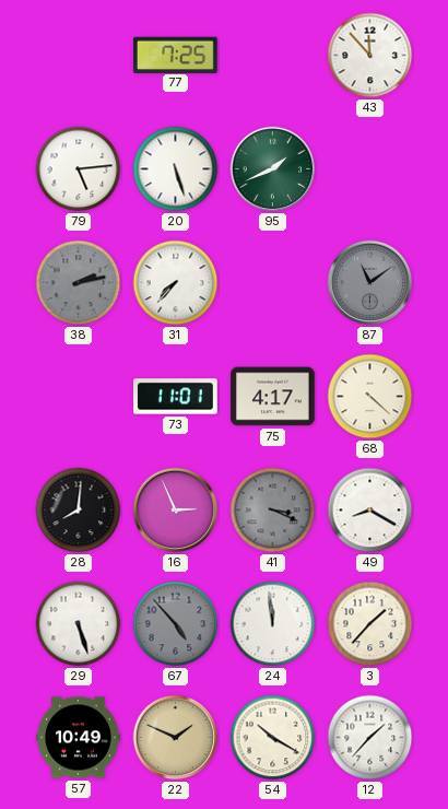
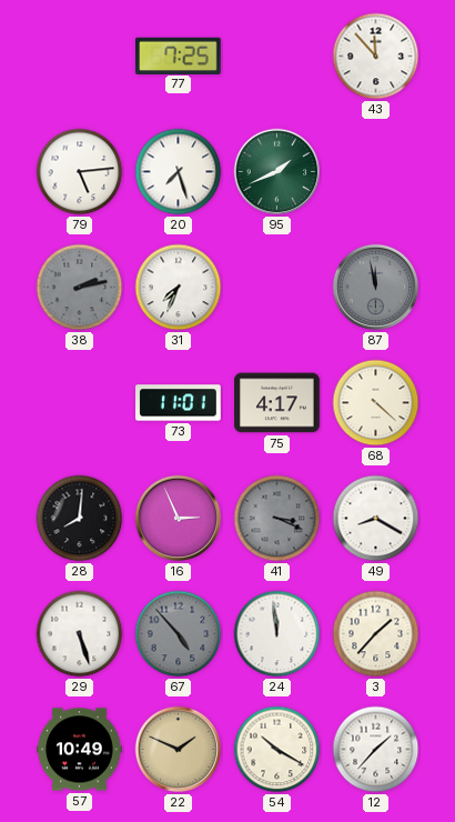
20: 5:27 -> 7:27 (179, 172)
31: 7:37 -> 7:34 (179, 288)
87: 11:09 -> 11:58 (376, 288)
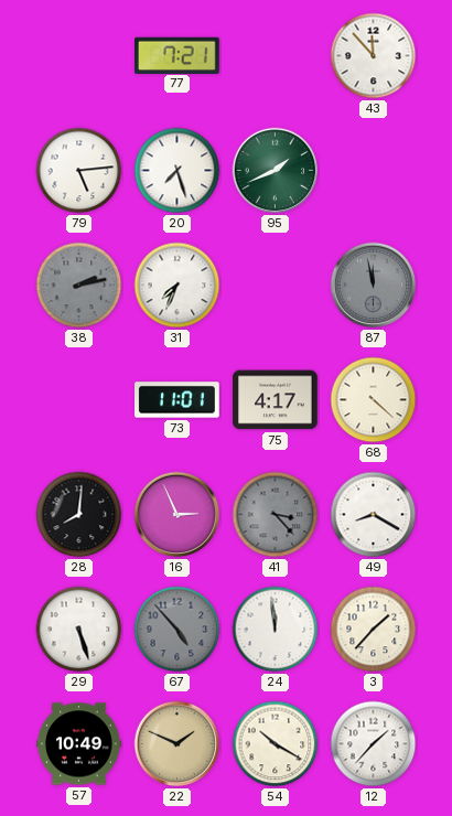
77: 7:25 -> 7:21 (177, 55)
41: 3:19 -> 3:23 (276, 515)
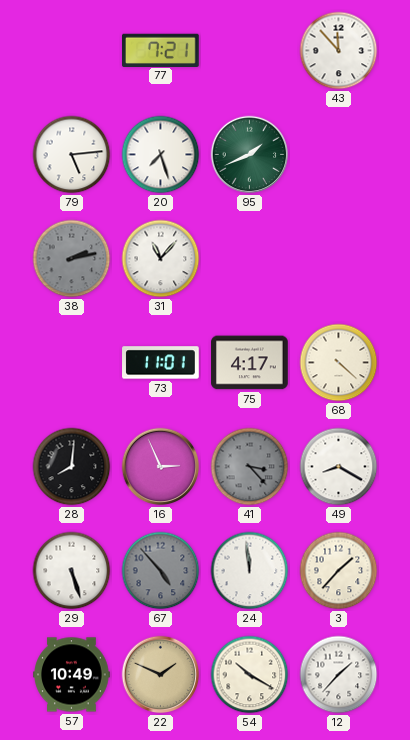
31: 7:34 -> 11:07 (161, 259)
87: 11:58 -> none (374, 286)
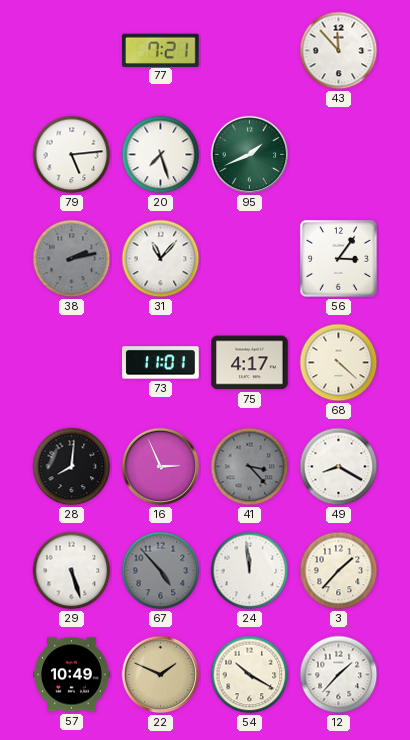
56: none -> 3:06 (338, 258)
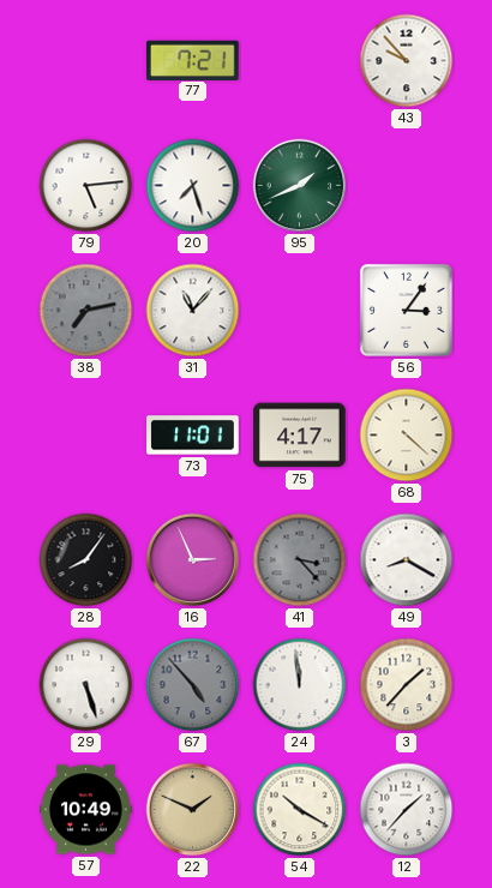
43: 11:53 -> 9:53 (407, 61)
38: 2:13 -> 7:13 (86, 311)
28: 8:01 -> 8:06 (86, 560)
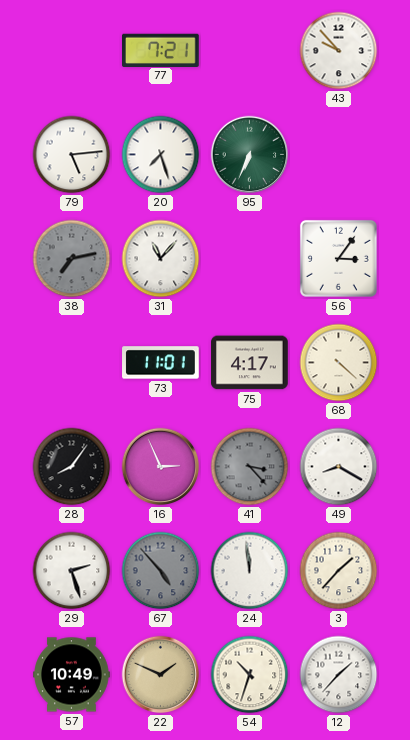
95: 1:41 -> 6:34 (250, 155)
29: 5:27 -> 2:27 (72, 571)
54: 10:20 -> 10:33 (250, 675)
